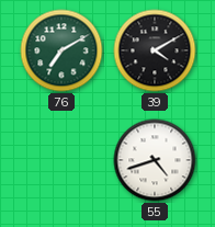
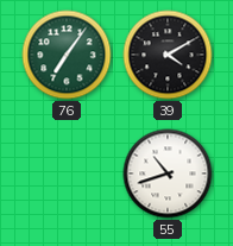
76: 7:10 -> 7:06 (67, 55)
55: 4:42 -> 10:42 (168, 174)
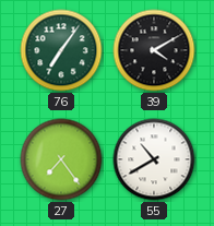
27: none -> 7:24 (61, 159)
55: 10:42 -> 10:40 (154, 159)
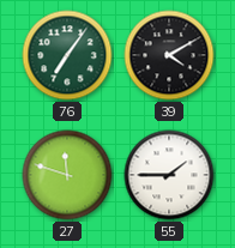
27: 7:24 -> 11:48 (67, 175)
55: 10:40 -> 1:45 (169, 175)
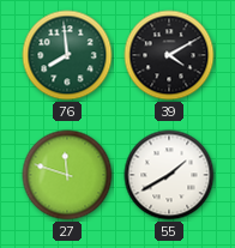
76: 7:06 -> 7:59 (67, 55)
55: 1:45 -> 1:40 (169, 175)
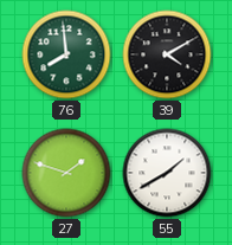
27: 11:48 -> 1:48 (66, 173)
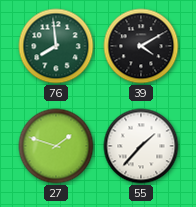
55: 1:40 -> 1:37 (141, 146)
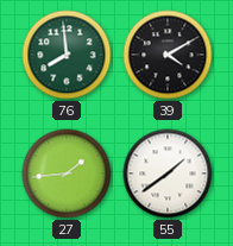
27: 1:48 -> 1:44 (67, 174)
55: 1:37 -> 1:39 (168, 174)
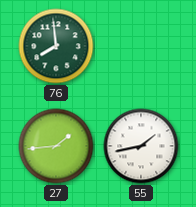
39: 4:10 -> none (168, 55)
55: 1:39 -> 1:43 (141, 146)
